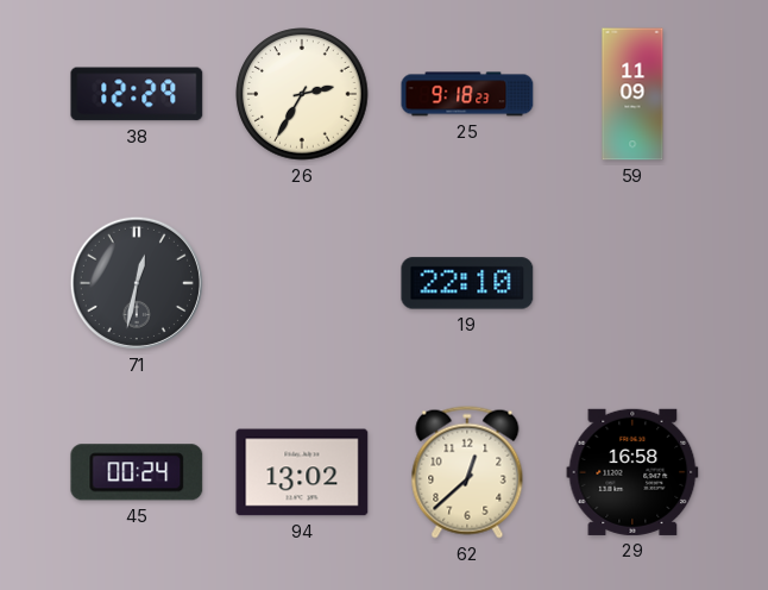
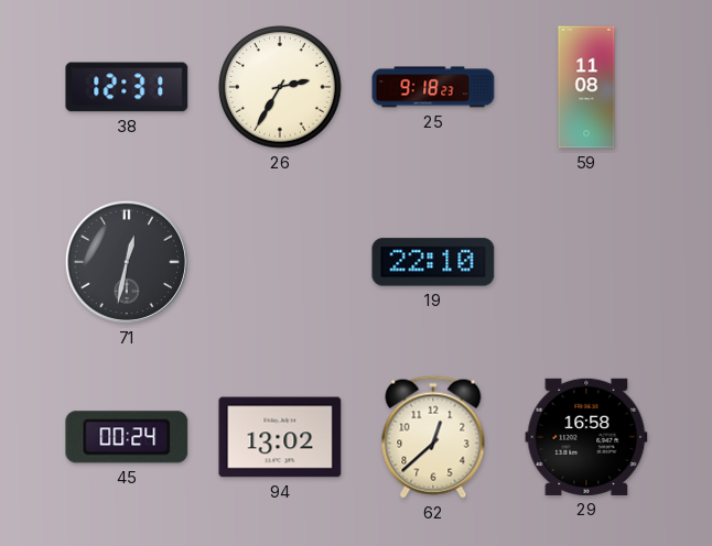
38: 12:29 -> 12:31 (127, 87)
59: 11:09 -> 11:08 (586, 87)
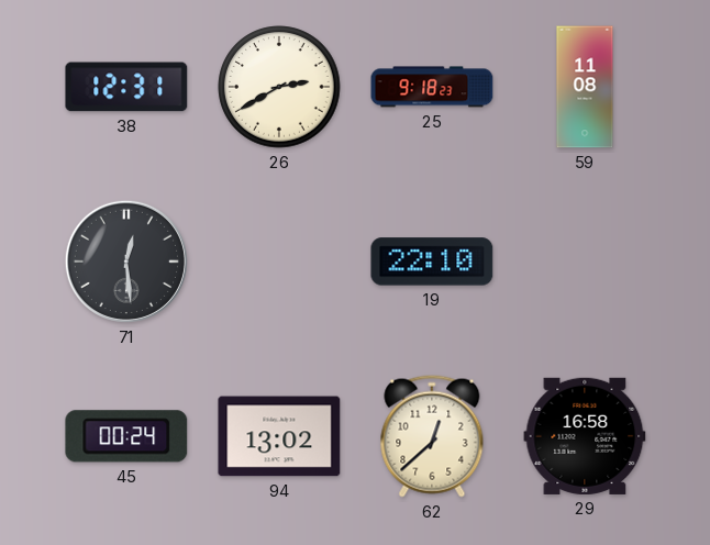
26: 2:35 -> 2:40 (279, 87)
71: 12:32 -> 12:29 (126, 262)
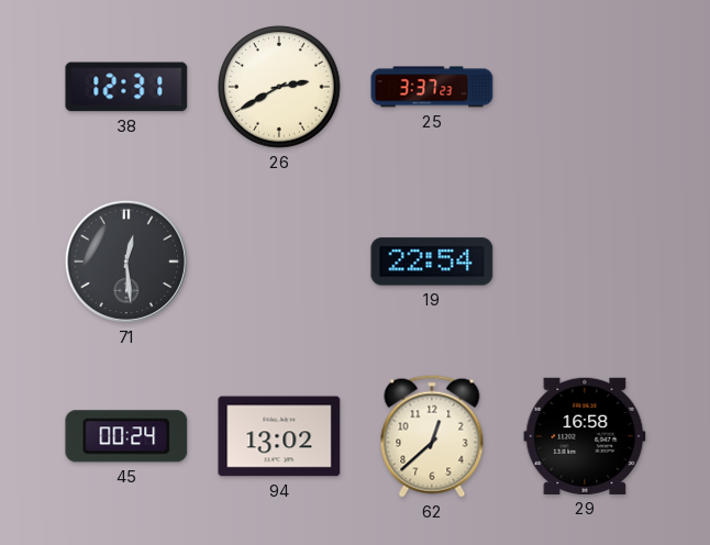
25: 9:18 -> 3:37 (432, 87)
59: 11:08 -> none (585, 87)
19: 22:10 -> 22:54 (432, 262)
